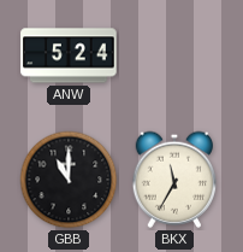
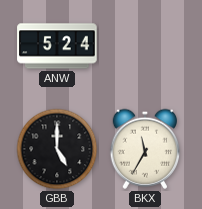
GBB: 11:00 -> 5:00 (57, 149)
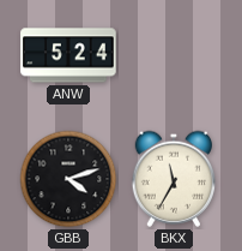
GBB: 5:00 -> 4:12 (68, 179)
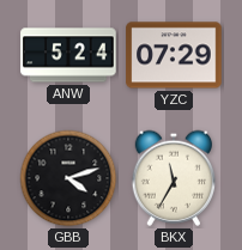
YZC: none -> 07:29 (174, 55)
